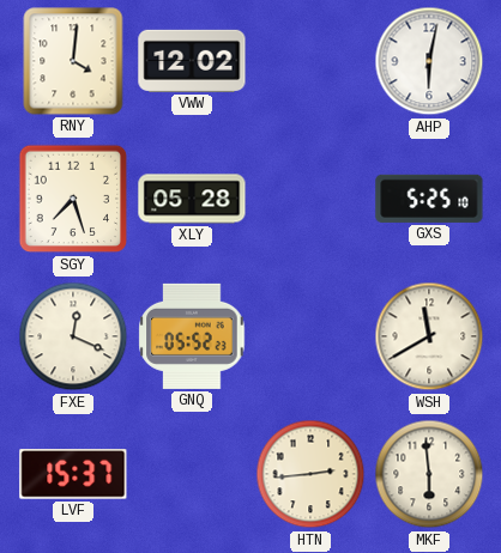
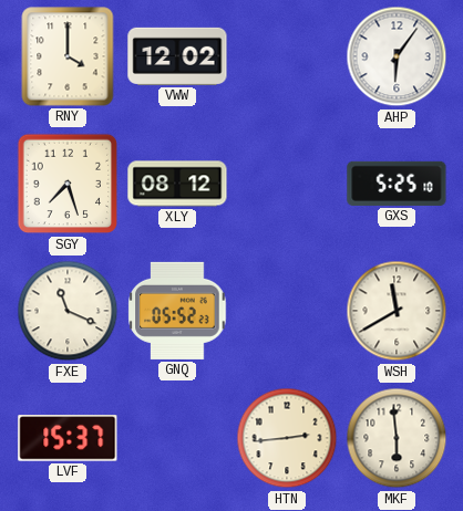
RNY: 4:01 -> 4:00 (68, 56)
AHP: 6:02 -> 6:06 (397, 56)
XLY: 05:28 -> 08:12 (177, 184)
FXE: 12:19 -> 11:19 (68, 311)
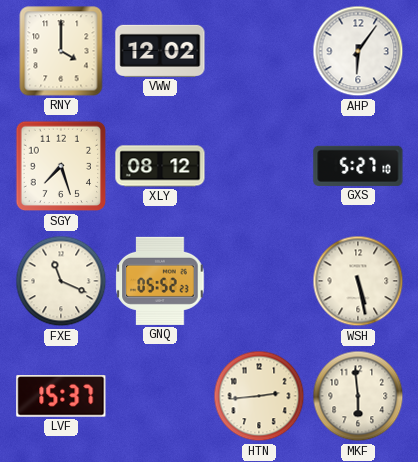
GXS: 5:25 -> 5:27 (358, 166)
WSH: 11:40 -> 5:28 (358, 281)
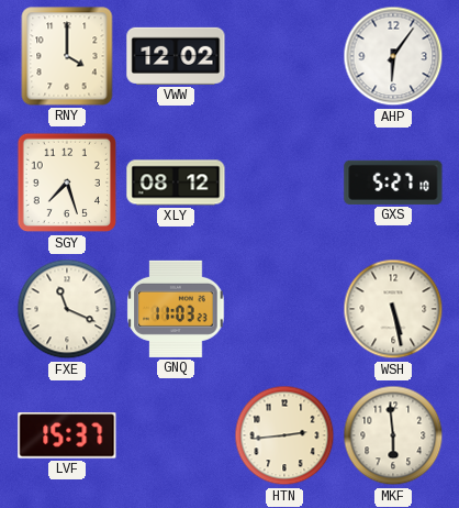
GNQ: 05:52 -> 11:03 (176, 309)
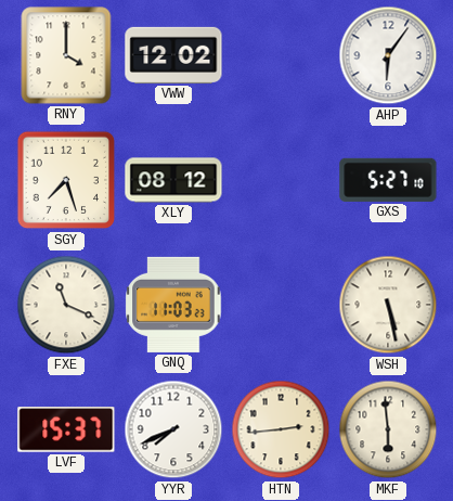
YYR: none -> 7:41 (173, 429)
